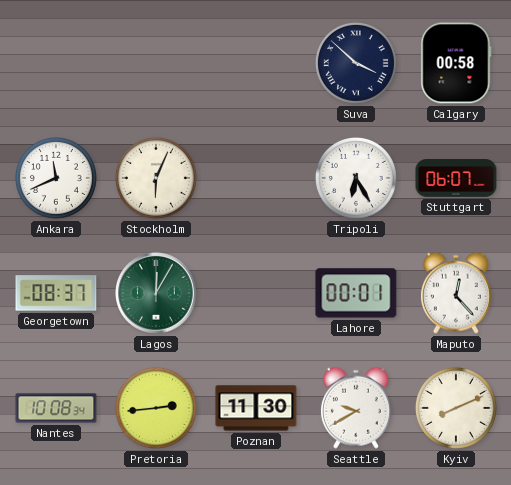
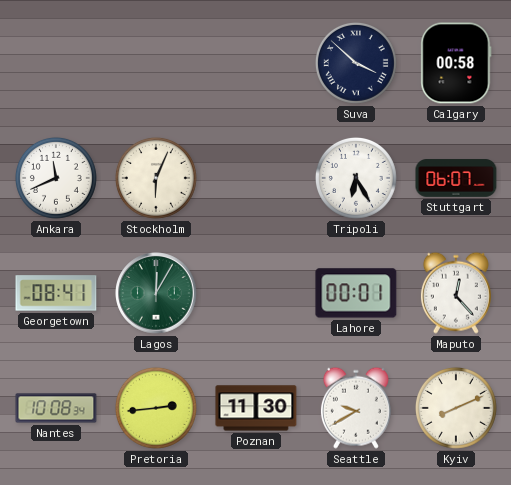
Georgetown: 08:37 -> 08:41 (56, 293)
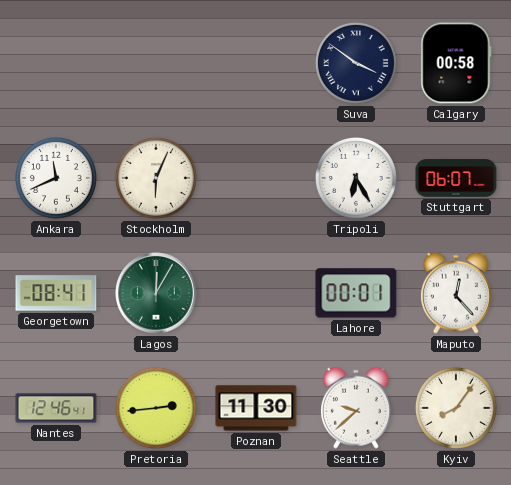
Suva: 3:52 -> 3:51 (356, 63)
Nantes: 10:08 -> 12:46 (56, 408)
Seattle: 9:40 -> 9:38 (356, 408)
Kyiv: 8:11 -> 8:06 (456, 408)
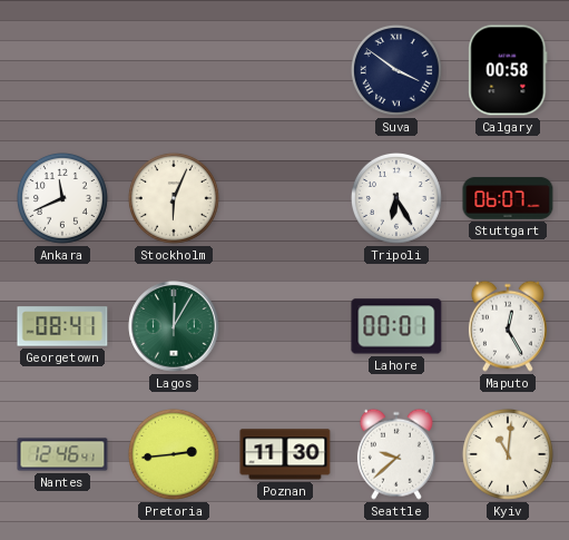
Maputo: 12:23 -> 12:25 (508, 326)
Kyiv: 8:06 -> 11:01 (508, 454)
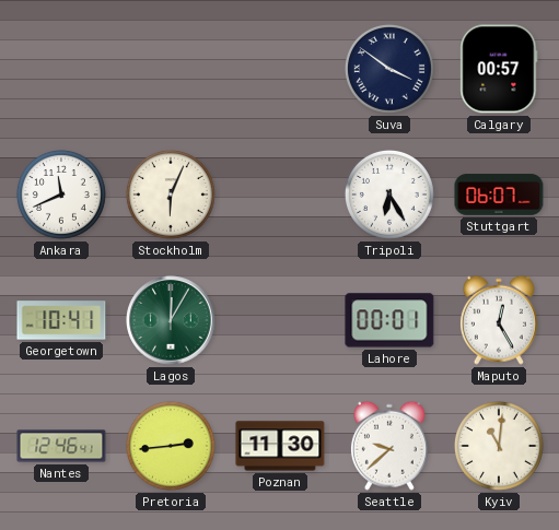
Calgary: 00:58 -> 00:57 (499, 69)
Georgetown: 08:41 -> 10:41 (61, 320)
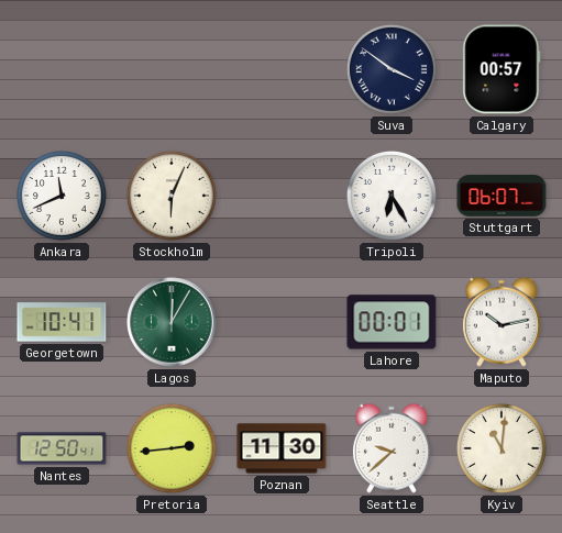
Maputo: 12:25 -> 10:13 (502, 322)
Nantes: 12:46 -> 12:50 (62, 448)
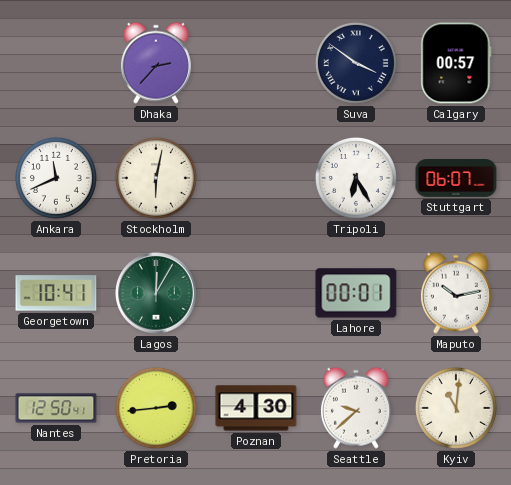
Dhaka: none -> 2:37 (156, 63)
Stockholm: 6:04 -> 6:02 (156, 178)
Poznan: 11:30 -> 4:30 (256, 408)
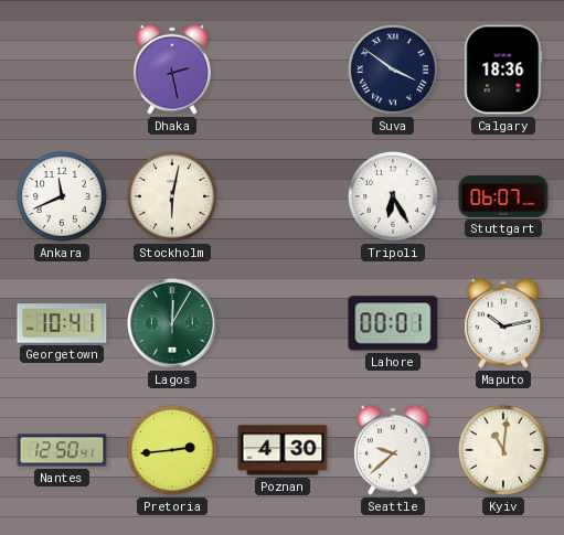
Dhaka: 2:37 -> 2:28 (172, 69)
Calgary: 00:57 -> 18:36 (503, 69)
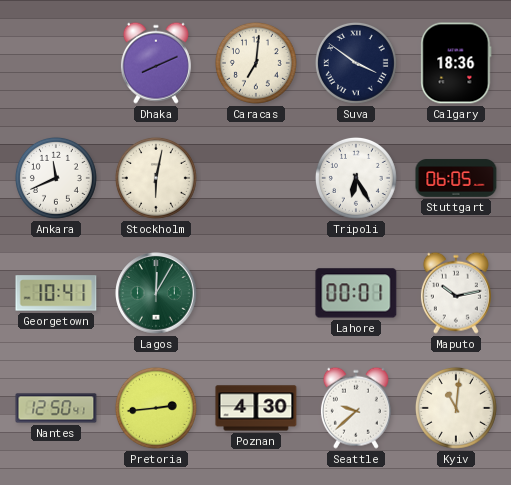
Dhaka: 2:28 -> 8:11 (156, 63)
Caracas: none -> 7:01 (256, 63)
Stuttgart: 06:07 -> 06:05 (456, 178)
